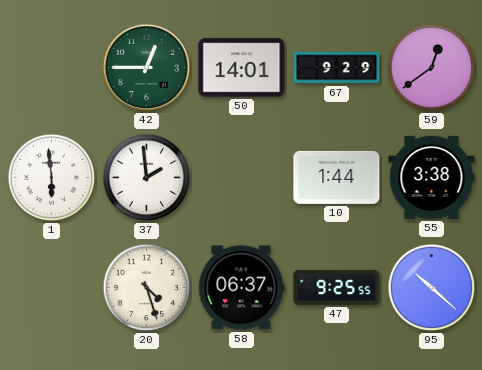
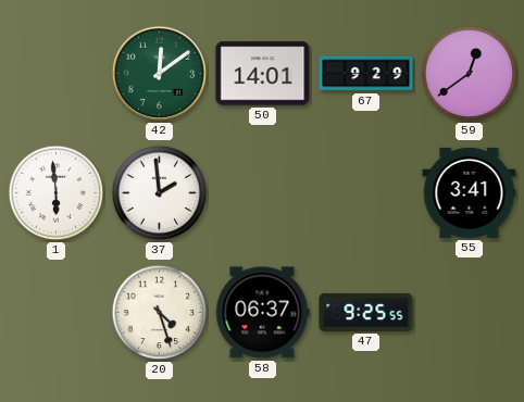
42: 12:45 -> 12:09 (160, 74)
10: 1:44 -> none (337, 177)
55: 3:38 -> 3:41 (470, 192)
95: 10:22 -> none (432, 288)
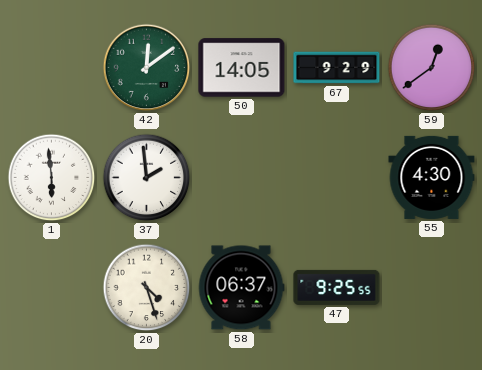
50: 14:01 -> 14:05 (242, 68)
55: 3:41 -> 4:30 (432, 177)
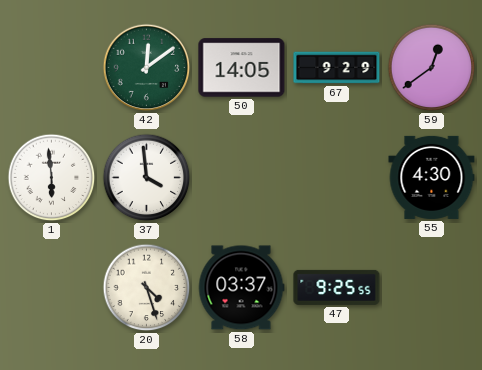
37: 1:59 -> 3:59 (147, 178)
58: 06:37 -> 03:37 (241, 288)
